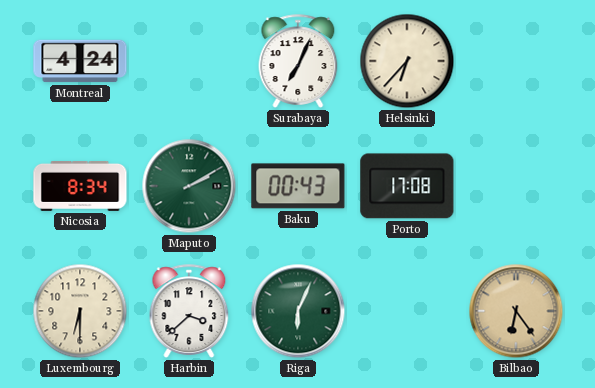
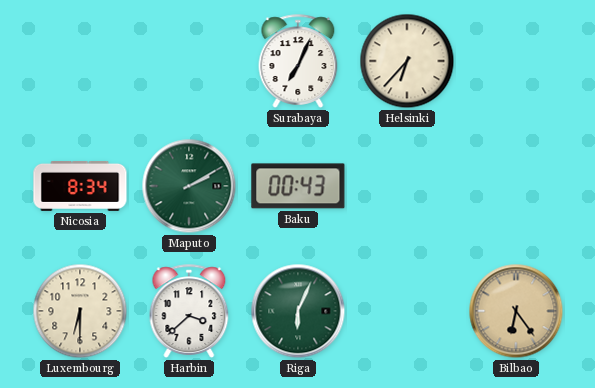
Montreal: 4:24 -> none (80, 61)
Porto: 17:08 -> none (407, 186)
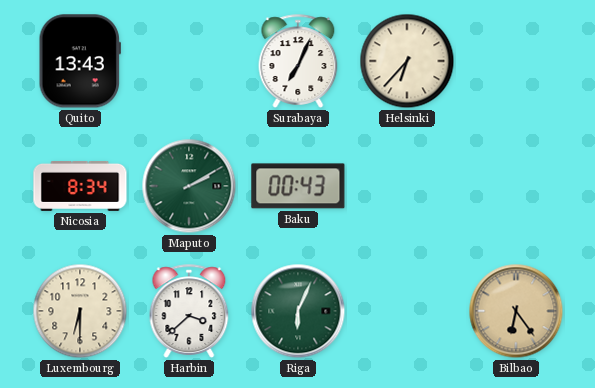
Quito: none -> 13:43 (80, 61)
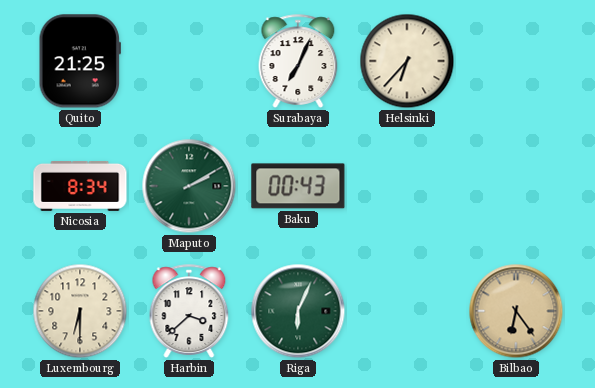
Quito: 13:43 -> 21:25 (80, 61)
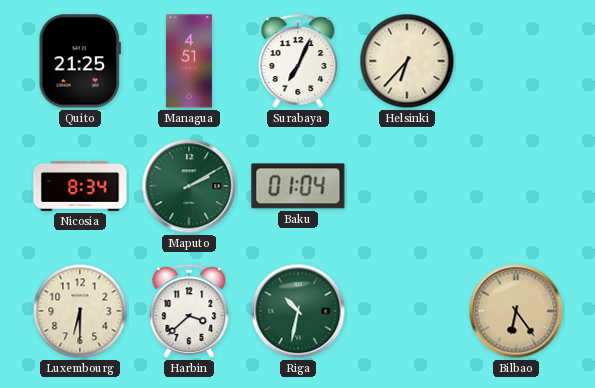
Managua: none -> 4:51 (189, 61)
Baku: 00:43 -> 01:04 (298, 186)
Riga: 6:04 -> 10:32 (298, 311)
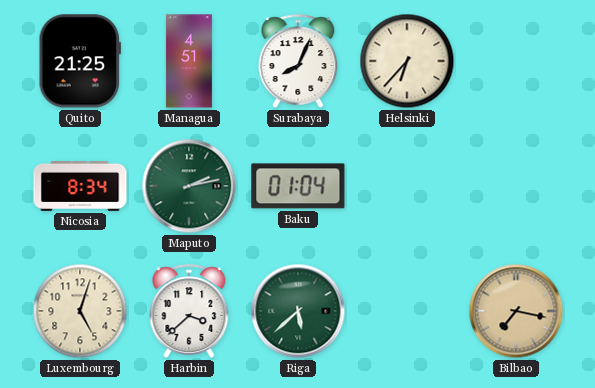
Surabaya: 7:04 -> 8:04 (298, 61)
Maputo: 2:10 -> 2:13 (189, 186)
Luxembourg: 6:30 -> 5:03 (80, 311)
Riga: 10:32 -> 5:38 (298, 311)
Bilbao: 6:24 -> 7:17 (516, 311)
